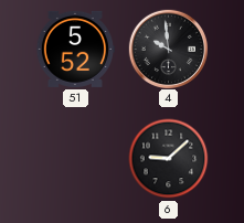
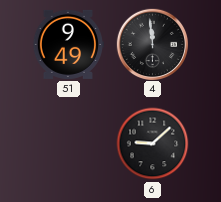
51: 5:52 -> 9:49 (68, 44)
4: 9:59 -> 11:59 (152, 44)
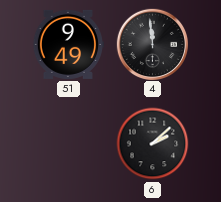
6: 9:08 -> 2:08 (153, 144)
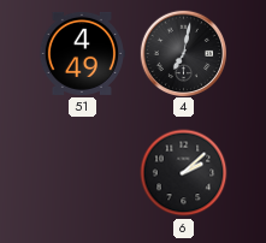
51: 9:49 -> 4:49 (82, 53)
4: 11:59 -> 7:02 (183, 53)
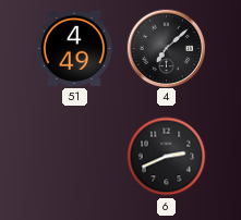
4: 7:02 -> 7:08 (166, 48)
6: 2:08 -> 2:41 (167, 157)
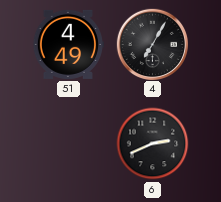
4: 7:08 -> 7:05 (152, 44)
